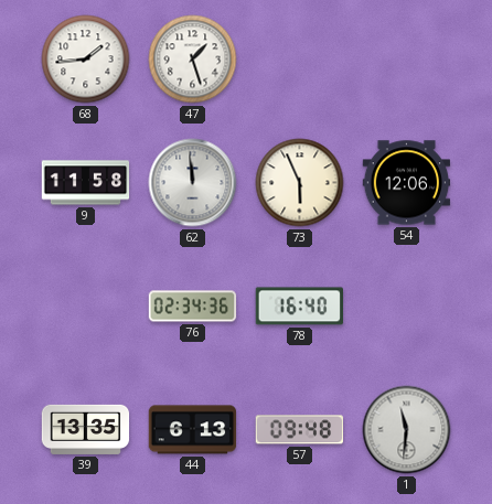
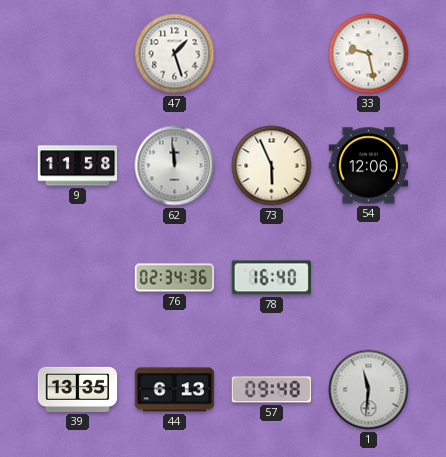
68: 1:44 -> none (86, 60)
33: none -> 9:28 (369, 54)
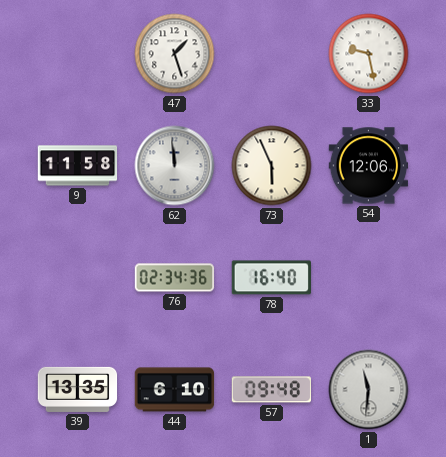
44: 6:13 -> 6:10 (175, 390)
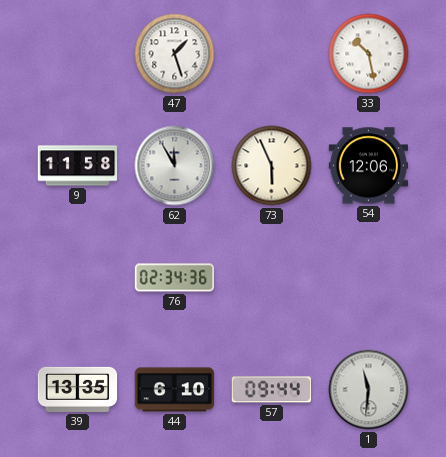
33: 9:28 -> 10:28 (369, 54)
62: 11:59 -> 11:55 (175, 166)
78: 16:40 -> none (271, 278)
57: 09:48 -> 09:44 (271, 390)
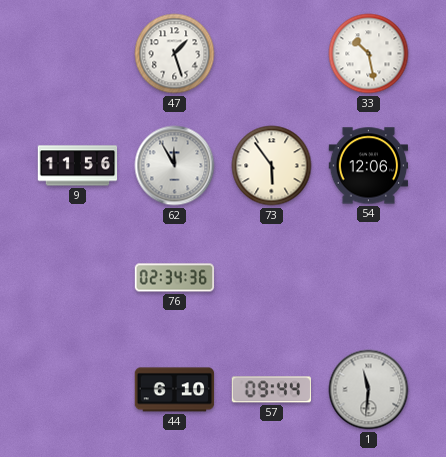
9: 11:58 -> 11:56 (78, 166)
73: 5:56 -> 5:54 (272, 166)
39: 13:35 -> none (78, 389)
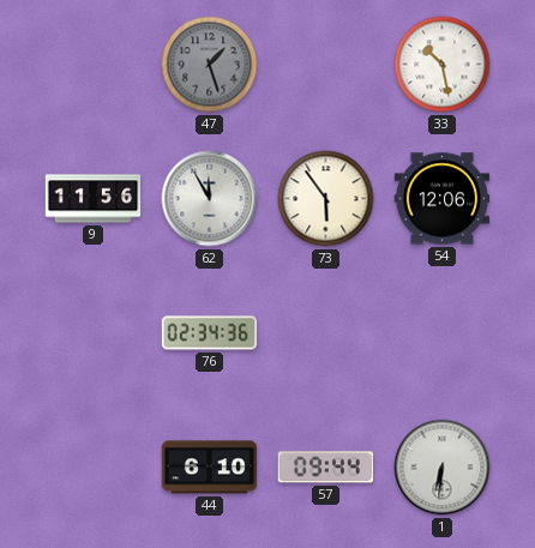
47 dial: white -> grey (210, 65)
1: 11:31 -> 6:31 (443, 468)
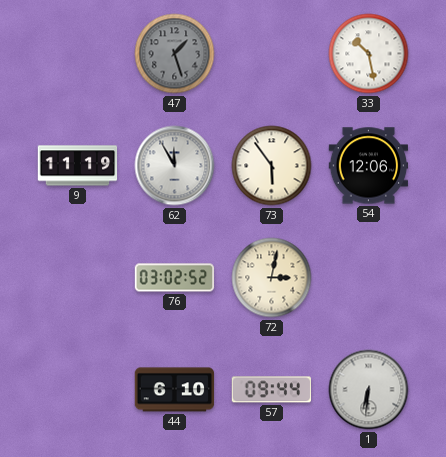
9: 11:56 -> 11:19 (78, 166)
76: 02:34 -> 03:02 (175, 278)
72: none -> 3:02 (272, 278)
